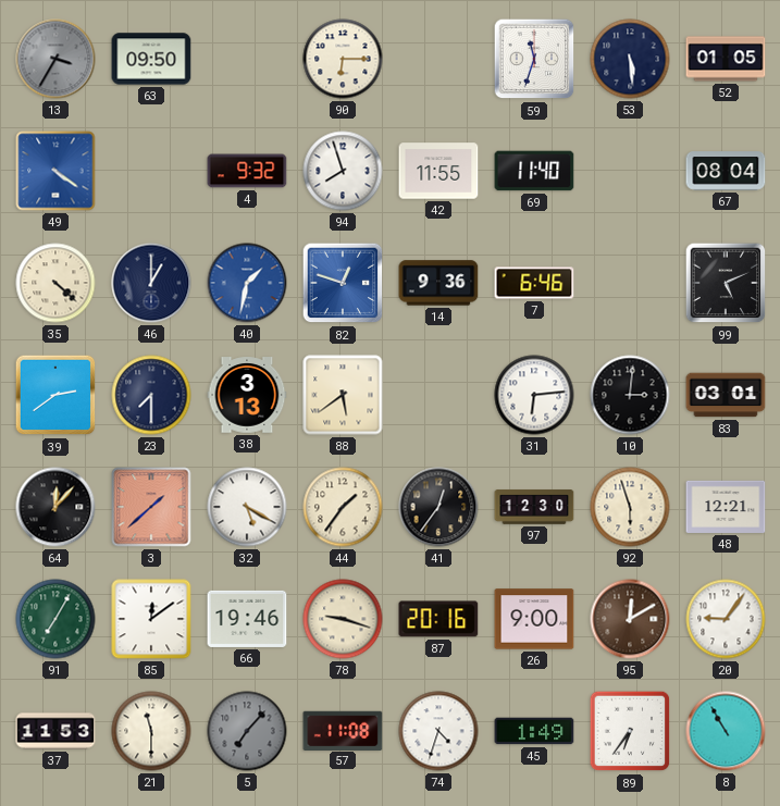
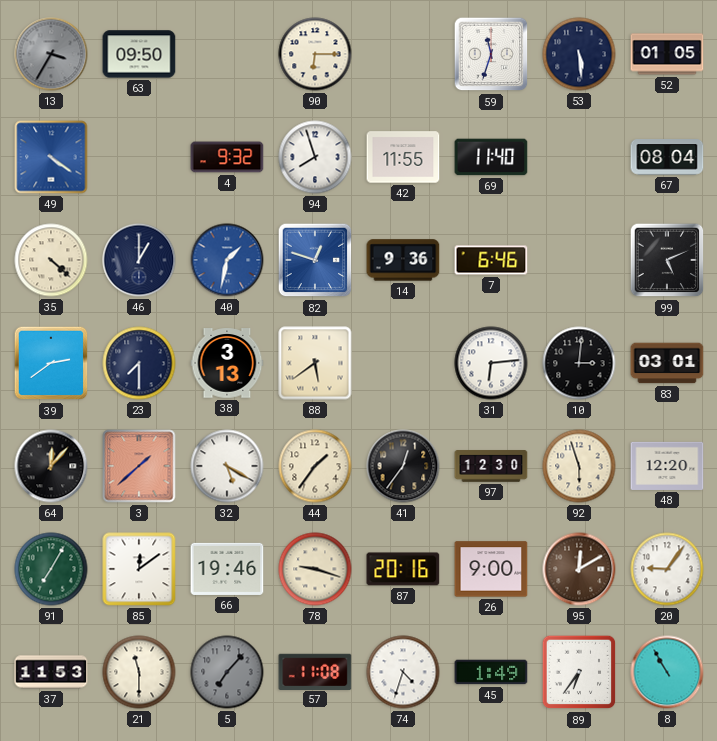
48: 12:21 -> 12:20 (667, 466)
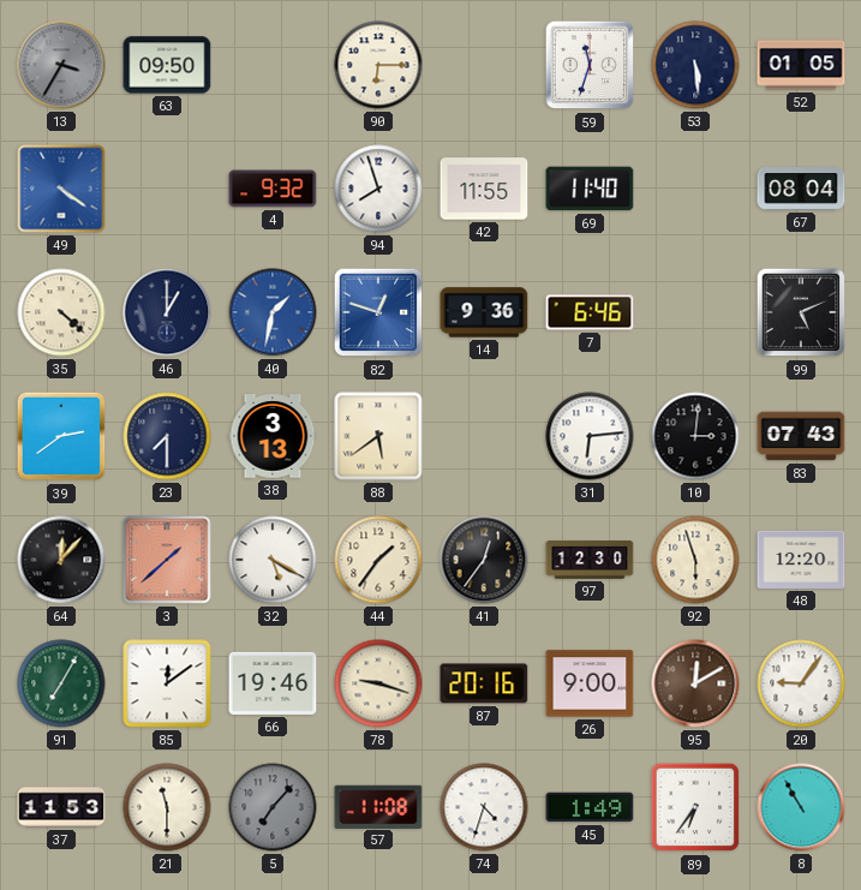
83: 03:01 -> 07:43 (801, 436)
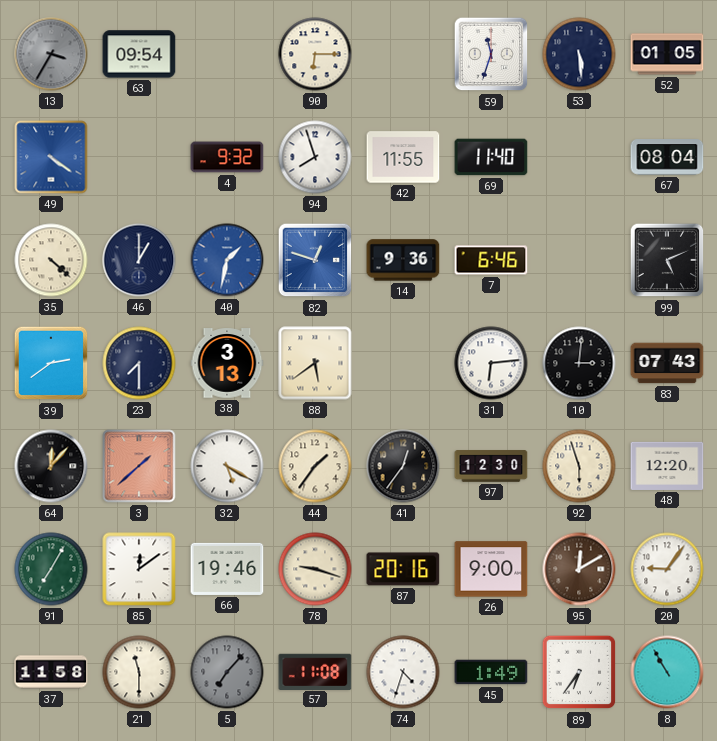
63: 09:50 -> 09:54 (139, 54)
37: 11:53 -> 11:58 (51, 672)
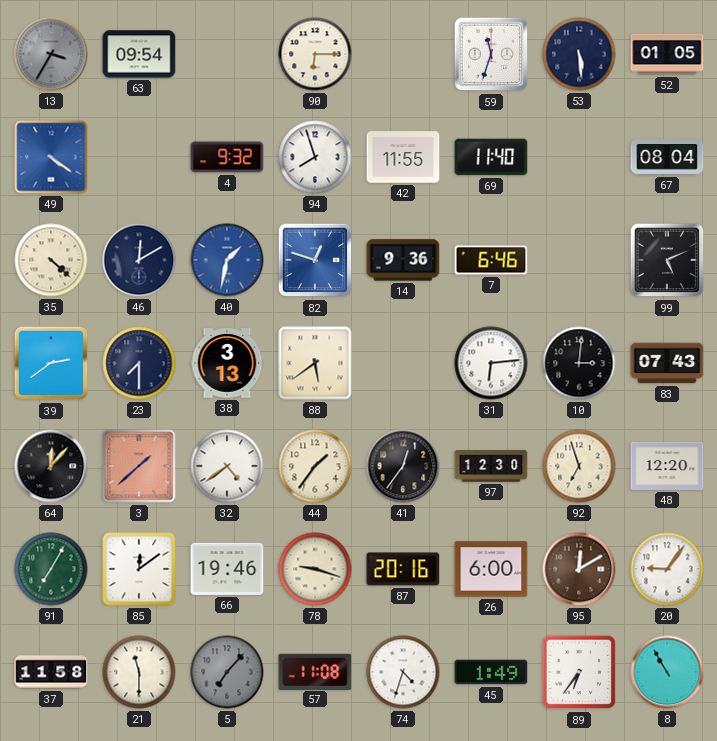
46: 1:00 -> 12:10 (139, 260)
32: 5:20 -> 4:39 (227, 466)
92: 5:57 -> 6:57 (579, 466)
26: 9:00 -> 6:00 (491, 569)
